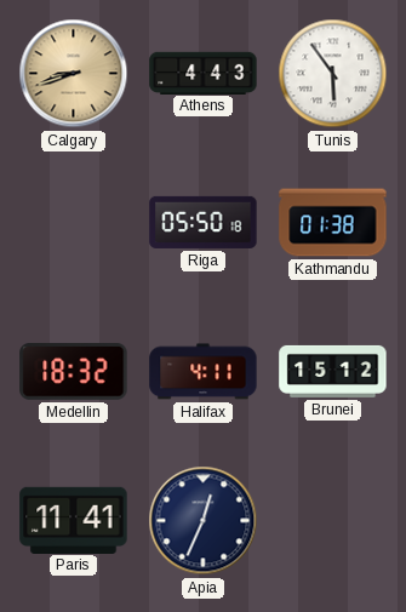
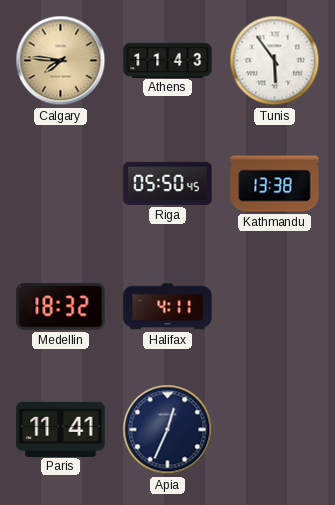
Calgary: 8:42 -> 7:46 (61, 61)
Athens: 4:43 -> 11:43 (168, 60)
Riga: 05:50:18 -> 05:50:45 (168, 183)
Kathmandu: 01:38 -> 13:38 (275, 184)
Brunei: 15:12 -> none (333, 371)
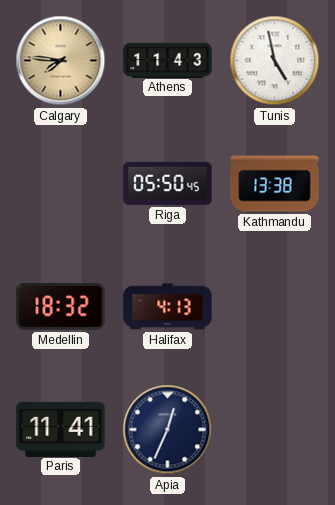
Tunis: 5:54 -> 4:58 (275, 61)
Halifax: 4:11 -> 4:13 (168, 307)
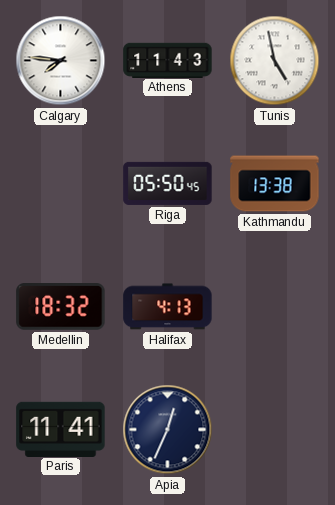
Calgary dial: champagne -> white (61, 61)
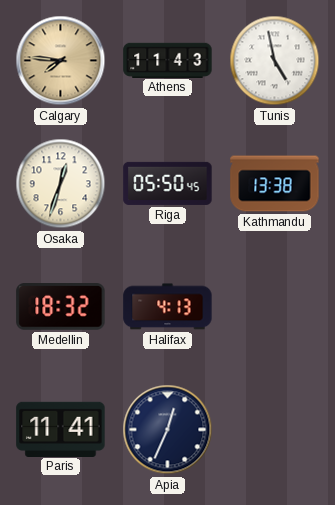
Calgary dial: white -> champagne (61, 61)
Osaka: none -> 12:33 (61, 184)
